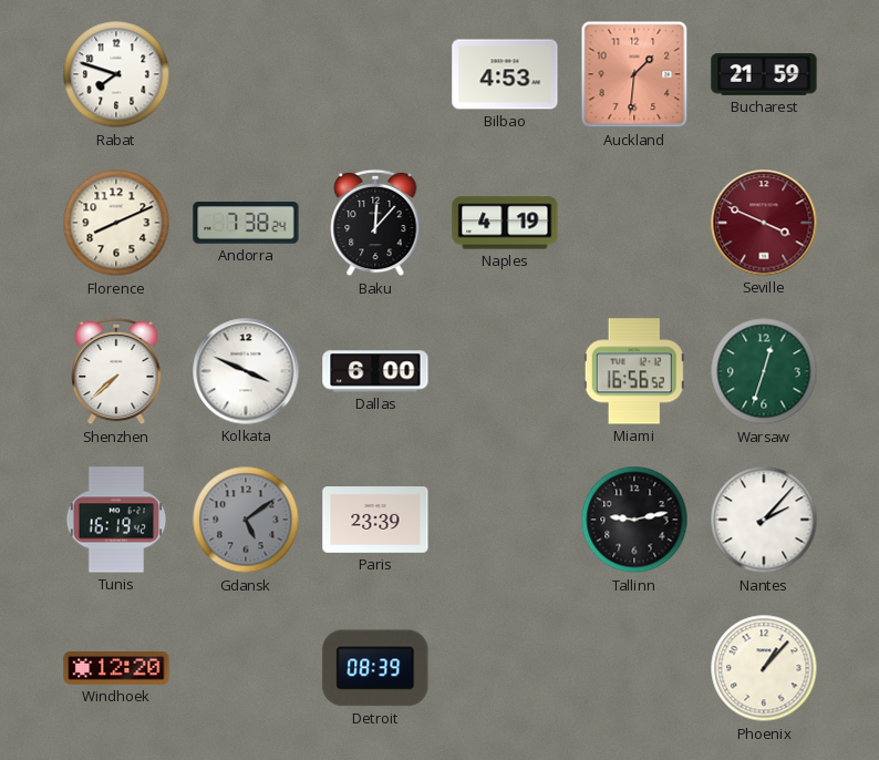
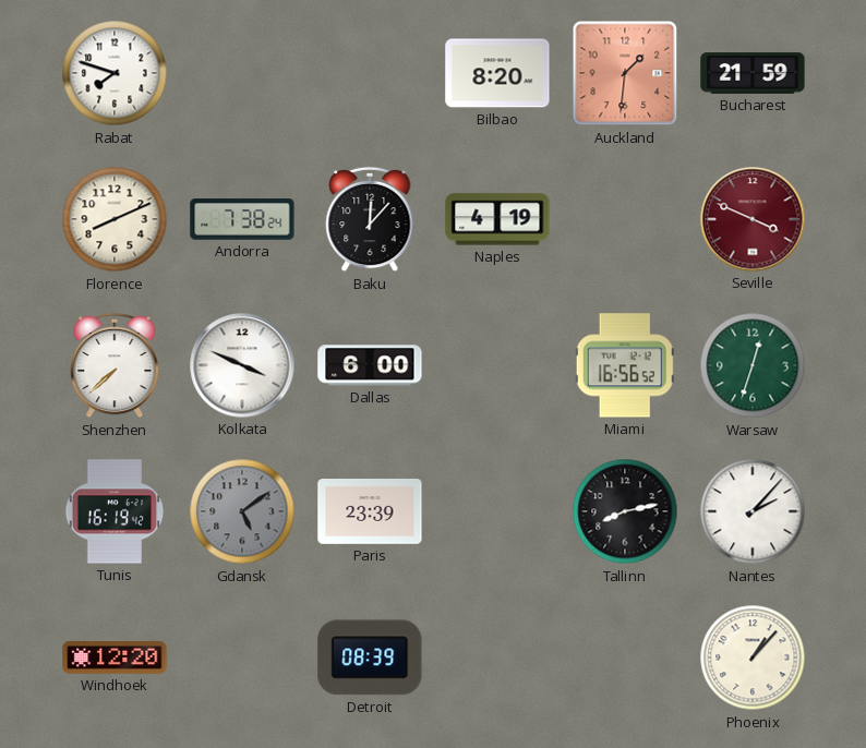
Bilbao: 4:53 -> 8:20 (497, 73)
Tallinn: 9:13 -> 8:13 (625, 511)
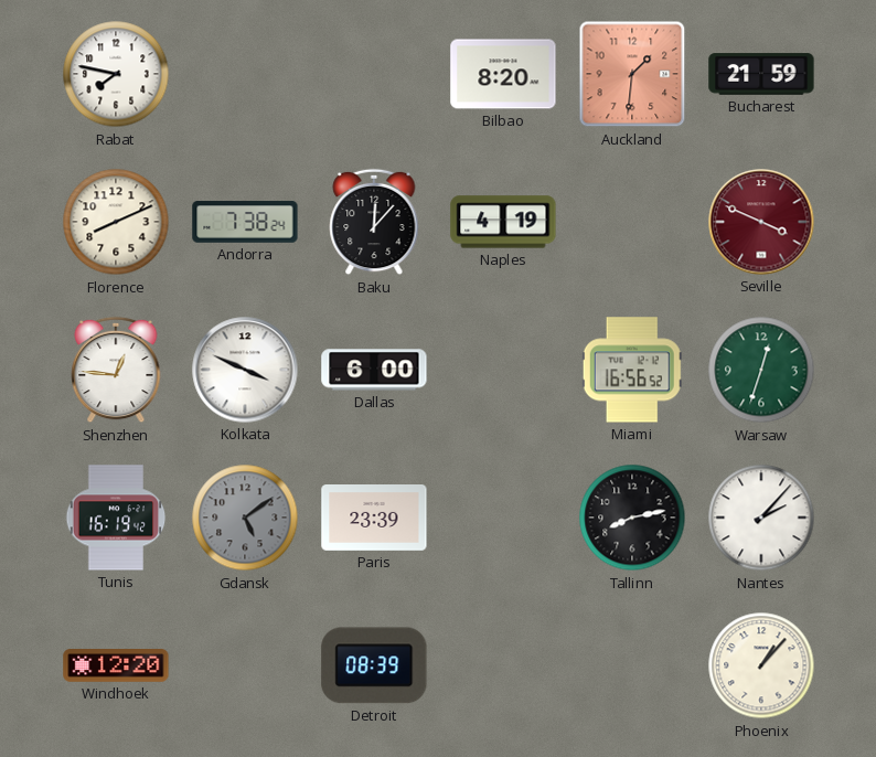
Rabat: 7:48 -> 7:47 (116, 74)
Shenzhen: 7:38 -> 12:46 (116, 370)
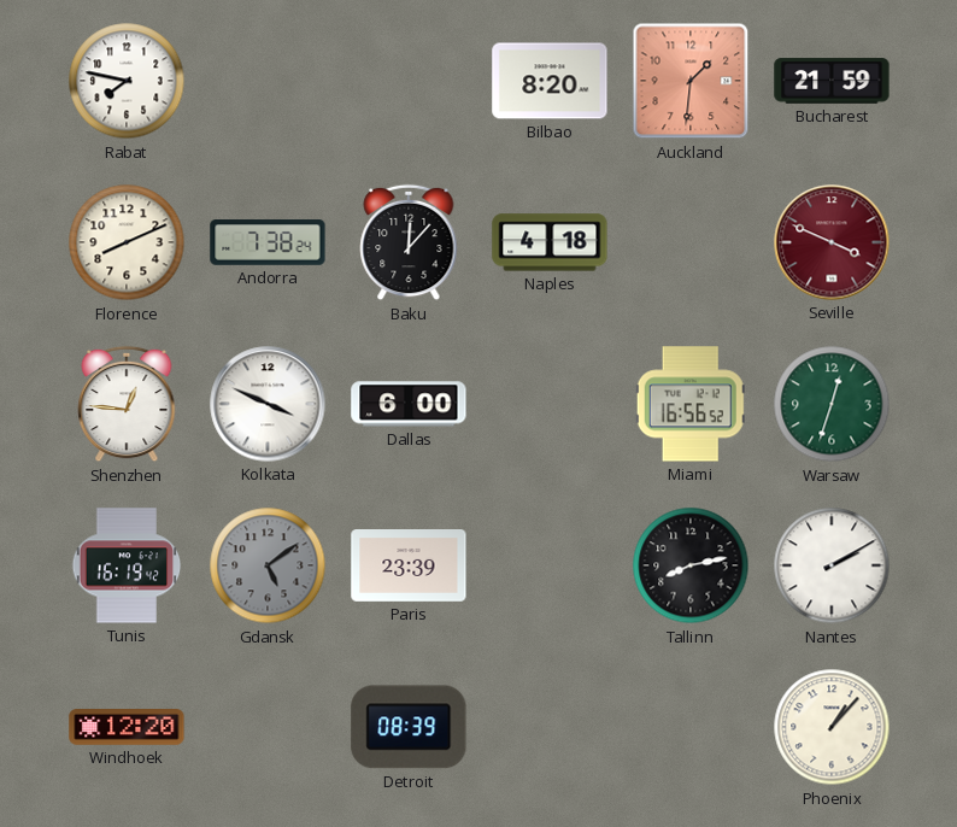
Naples: 4:19 -> 4:18 (550, 242)
Nantes: 2:07 -> 2:10 (832, 565)
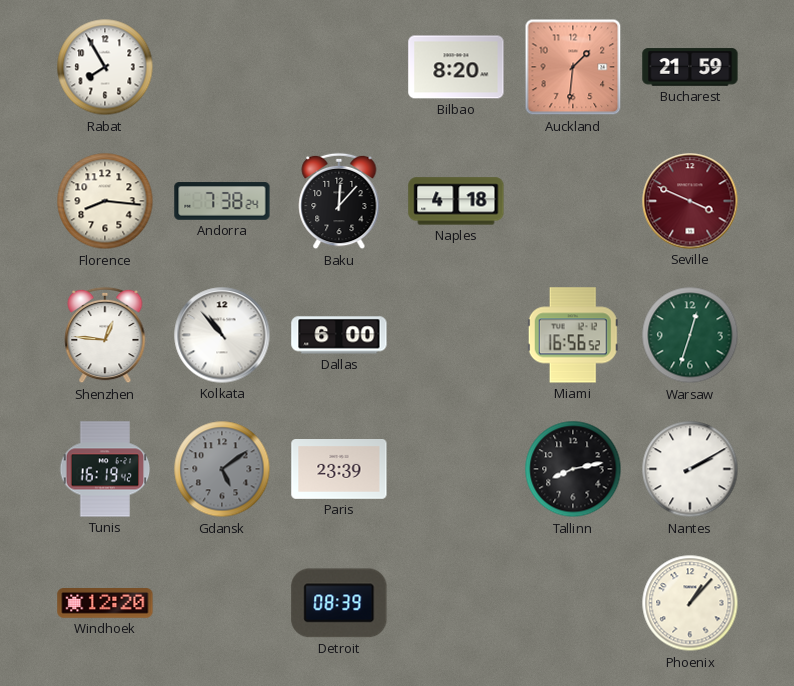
Rabat: 7:47 -> 7:55 (105, 67)
Florence: 8:11 -> 8:16 (105, 201)
Kolkata: 3:49 -> 10:53 (222, 335)
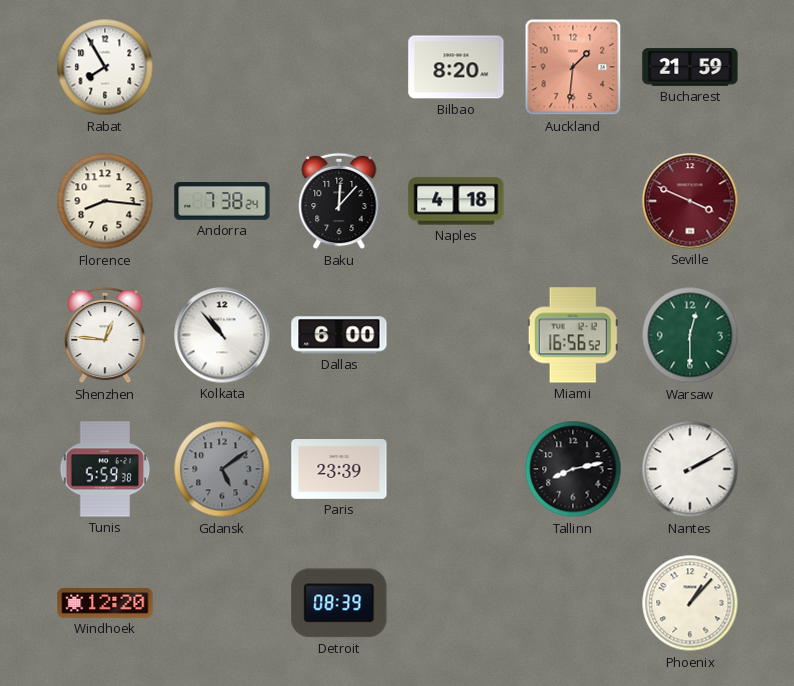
Warsaw: 12:33 -> 12:30 (690, 335)
Tunis: 16:19 -> 5:59 (105, 469)
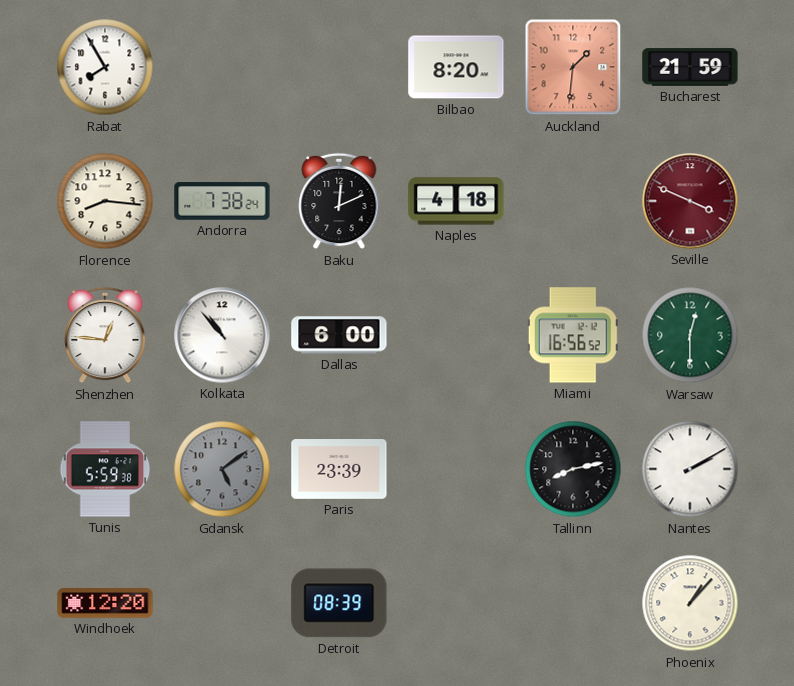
Baku: 12:07 -> 12:11 (339, 201)
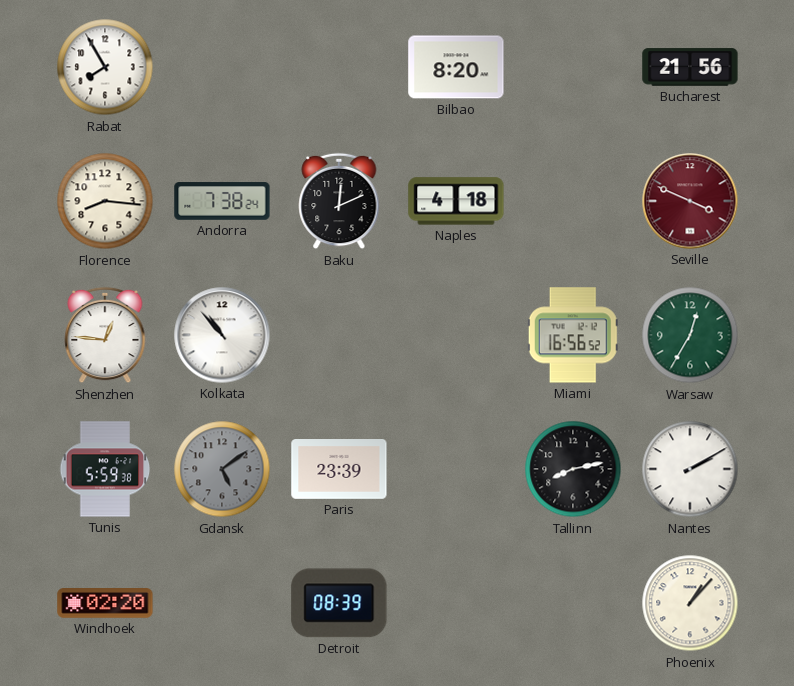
Auckland: 1:31 -> none (573, 67)
Bucharest: 21:59 -> 21:56 (690, 67)
Dallas: 6:00 -> none (339, 335)
Warsaw: 12:30 -> 12:35 (690, 335)
Windhoek: 12:20 -> 02:20 (105, 604)
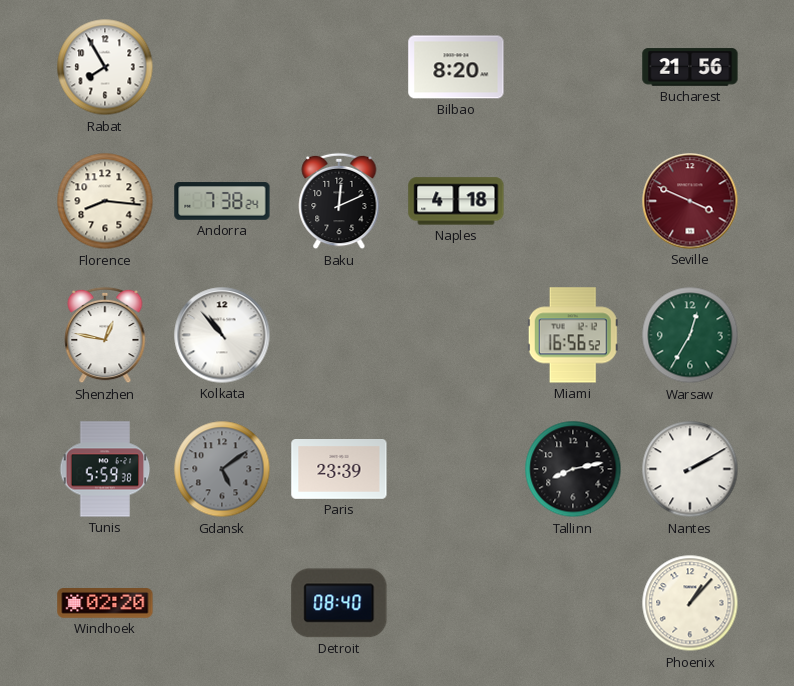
Shenzhen: 12:46 -> 12:47 (105, 335)
Detroit: 08:39 -> 08:40 (339, 603)
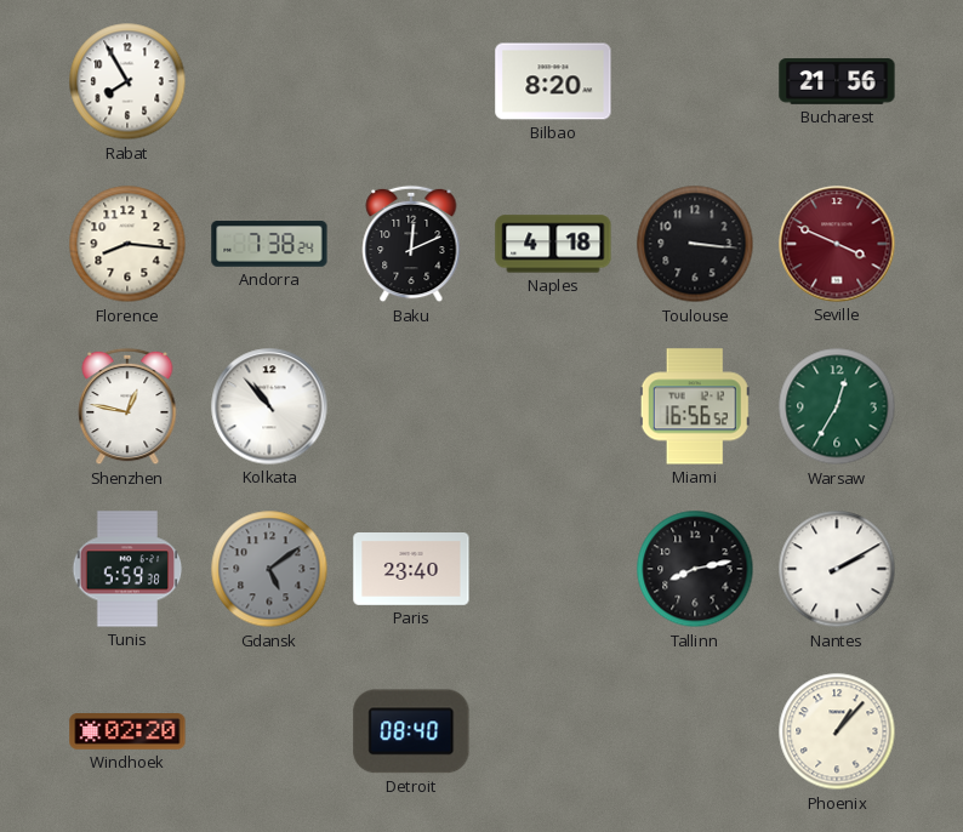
Toulouse: none -> 3:16 (695, 244)
Paris: 23:39 -> 23:40 (411, 570)
